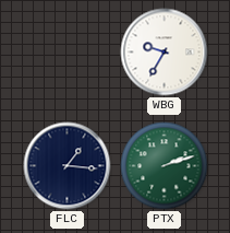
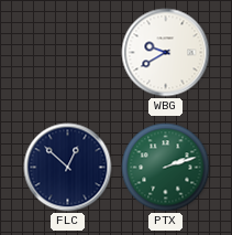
WBG: 9:35 -> 9:40 (166, 53)
FLC: 1:16 -> 12:52 (68, 168)
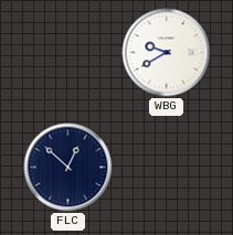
PTX: 2:12 -> none (166, 168)
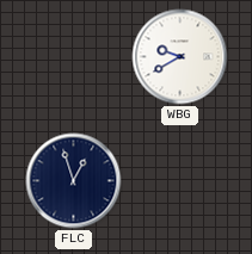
FLC: 12:52 -> 12:57 (74, 181)
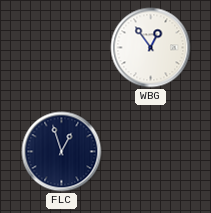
WBG: 9:40 -> 12:54 (151, 48)
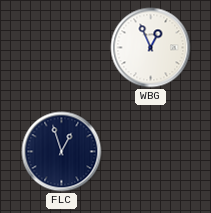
WBG: 12:54 -> 12:56 (151, 48)
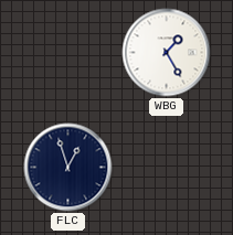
WBG: 12:56 -> 1:25 (167, 53)
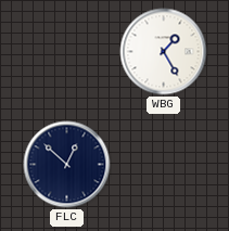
FLC: 12:57 -> 12:52 (67, 165)
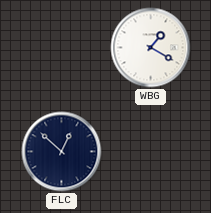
WBG: 1:25 -> 1:20 (151, 48)
